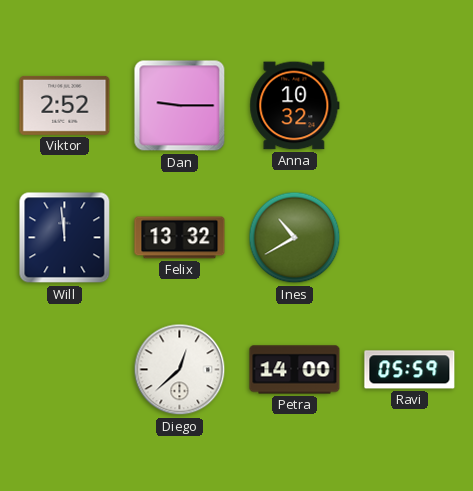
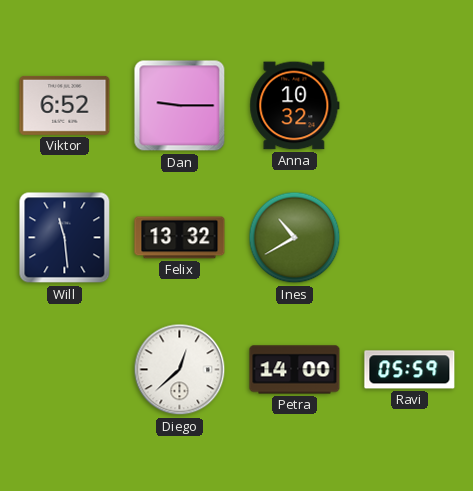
Viktor: 2:52 -> 6:52 (65, 105)
Will: 11:59 -> 11:29 (65, 238)
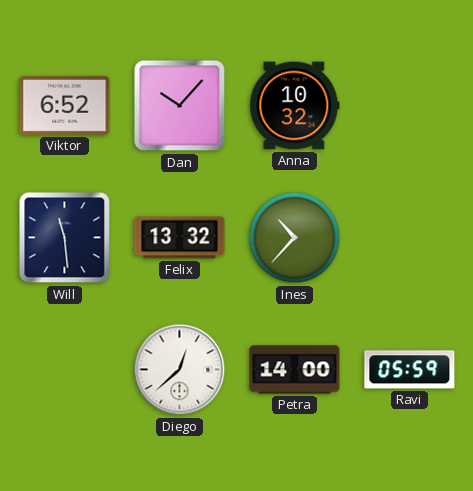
Dan: 9:15 -> 10:07 (180, 106)
Ines: 10:40 -> 10:37 (295, 238)
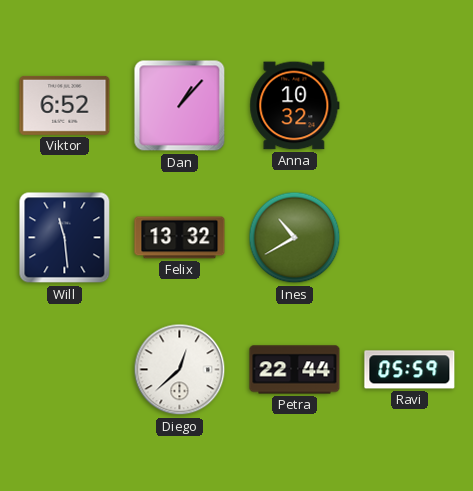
Dan: 10:07 -> 1:07 (180, 106)
Ines: 10:37 -> 10:40 (295, 238)
Petra: 14:00 -> 22:44 (295, 370)
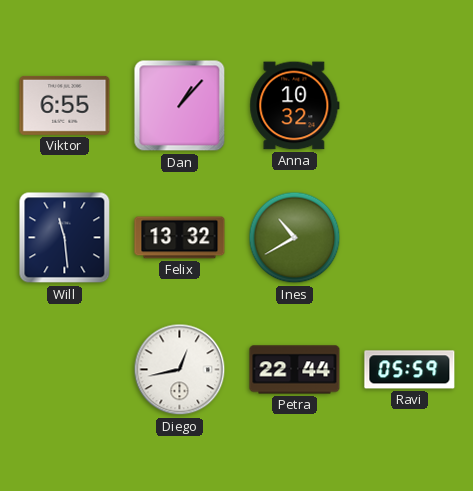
Viktor: 6:52 -> 6:55 (65, 105)
Diego: 12:38 -> 12:43 (180, 370)
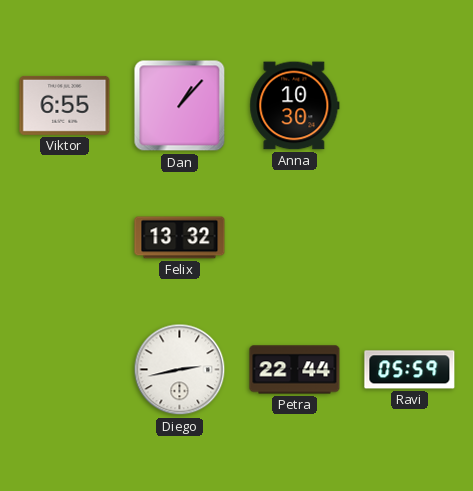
Anna: 10:32 -> 10:30 (295, 106)
Will: 11:29 -> none (65, 238)
Ines: 10:40 -> none (295, 238)
Diego: 12:43 -> 2:43 (180, 370)
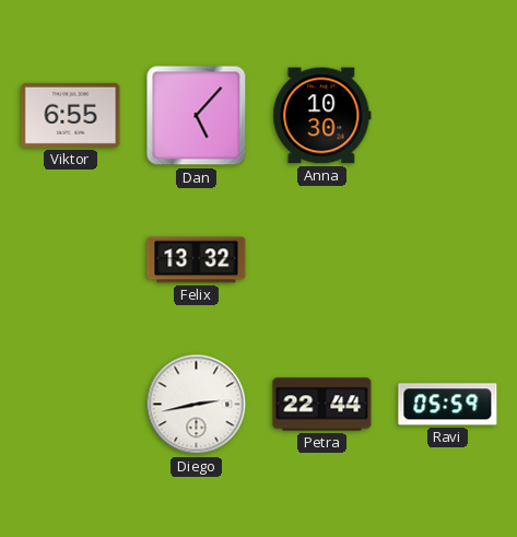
Dan: 1:07 -> 5:07 (197, 116)
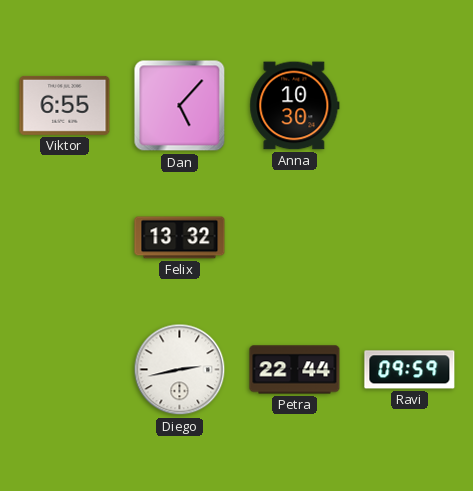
Ravi: 05:59 -> 09:59 (410, 370)
